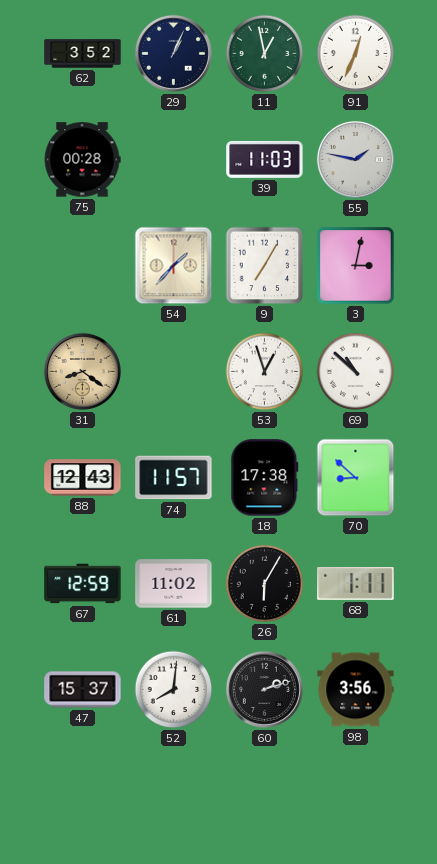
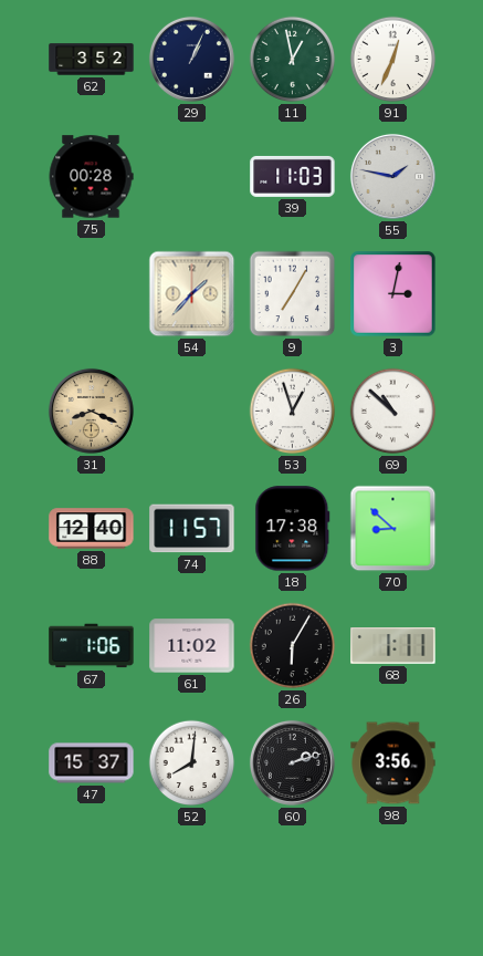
31: 8:21 -> 8:19 (91, 411)
88: 12:43 -> 12:40 (92, 529)
67: 12:59 -> 1:06 (92, 646)
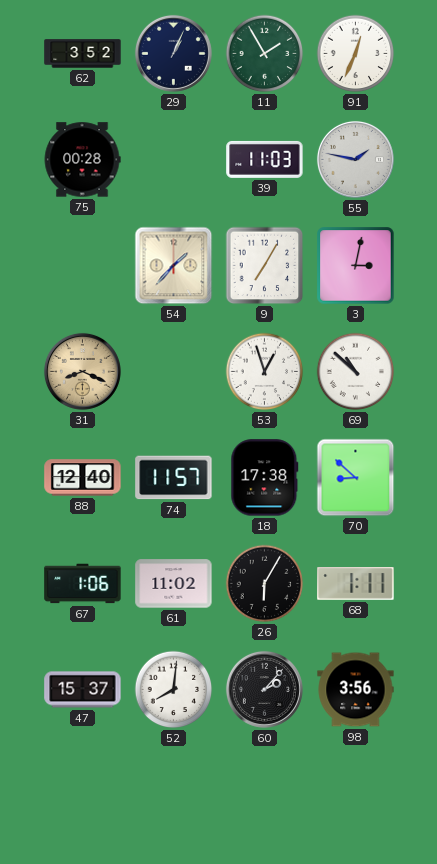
11: 12:58 -> 1:55 (265, 54)
60: 2:12 -> 2:07 (264, 689)
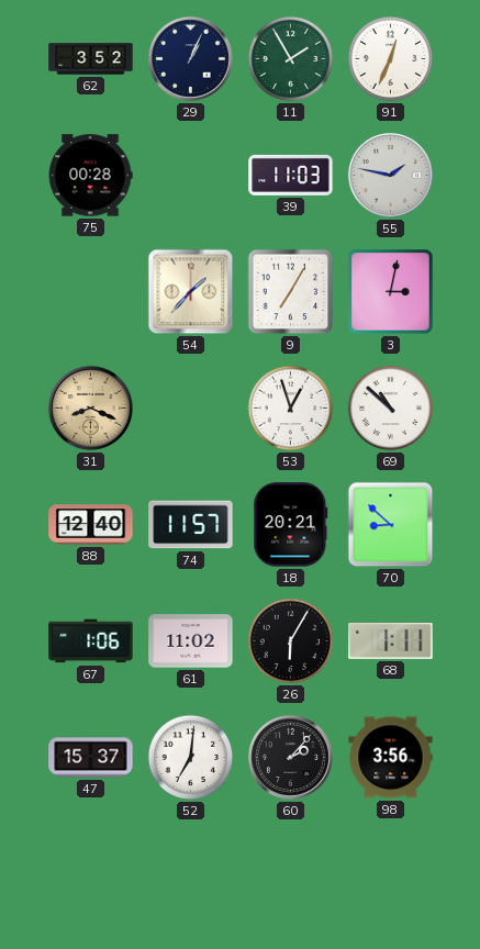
18: 17:38 -> 20:21 (291, 525)
52: 8:01 -> 7:01 (191, 758)
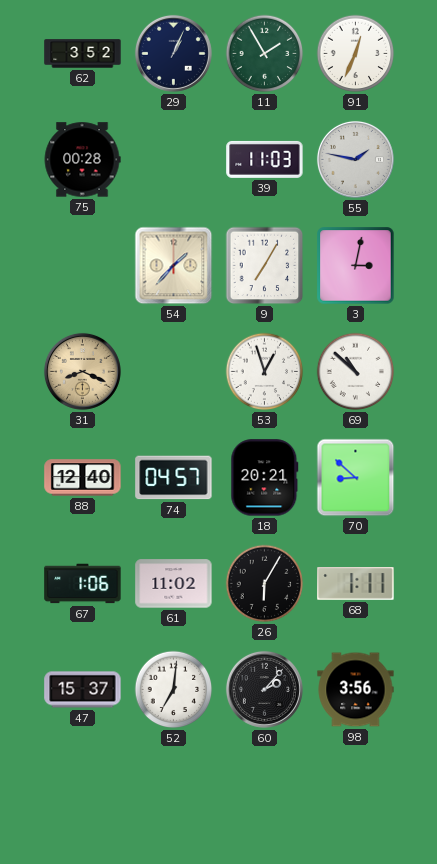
74: 11:57 -> 04:57 (174, 478)
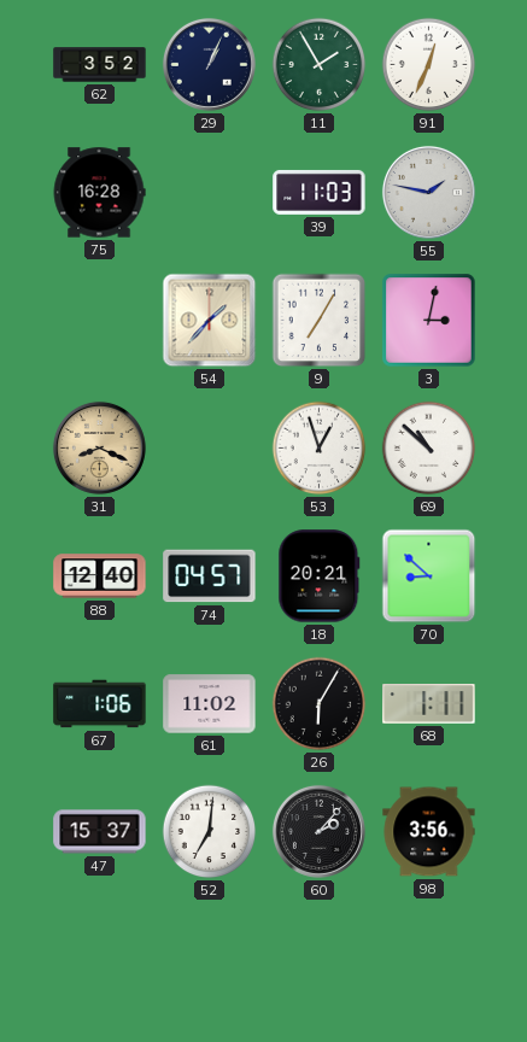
75: 00:28 -> 16:28 (99, 193)
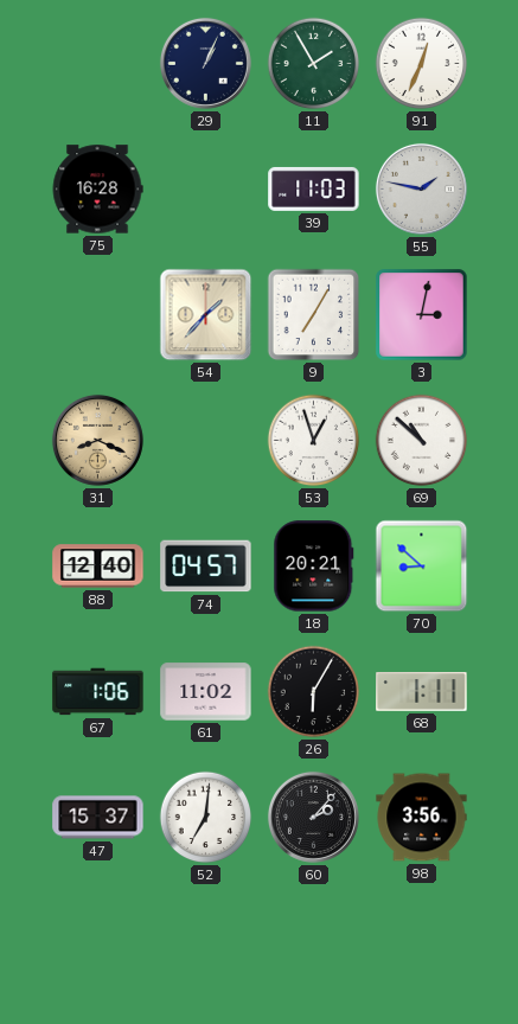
62: 3:52 -> none (100, 65)
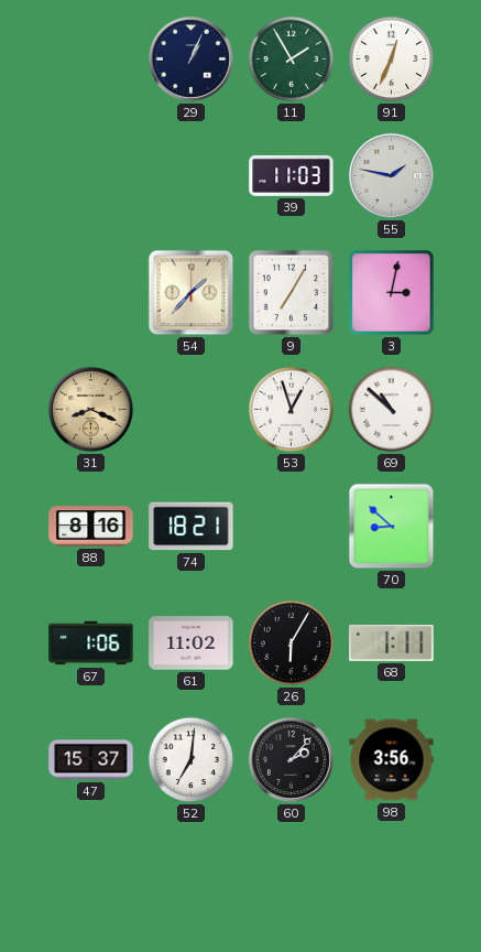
75: 16:28 -> none (97, 190)
88: 12:40 -> 8:16 (91, 527)
74: 04:57 -> 18:21 (192, 527)
18: 20:21 -> none (314, 567)
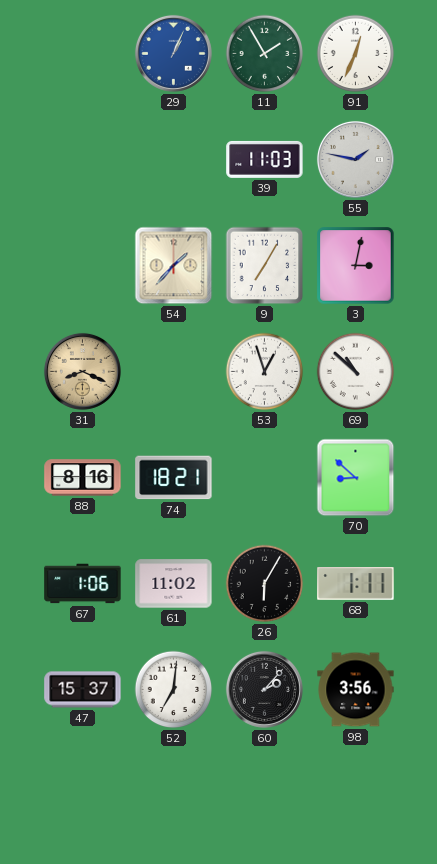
29 dial: navy -> blue (173, 53)
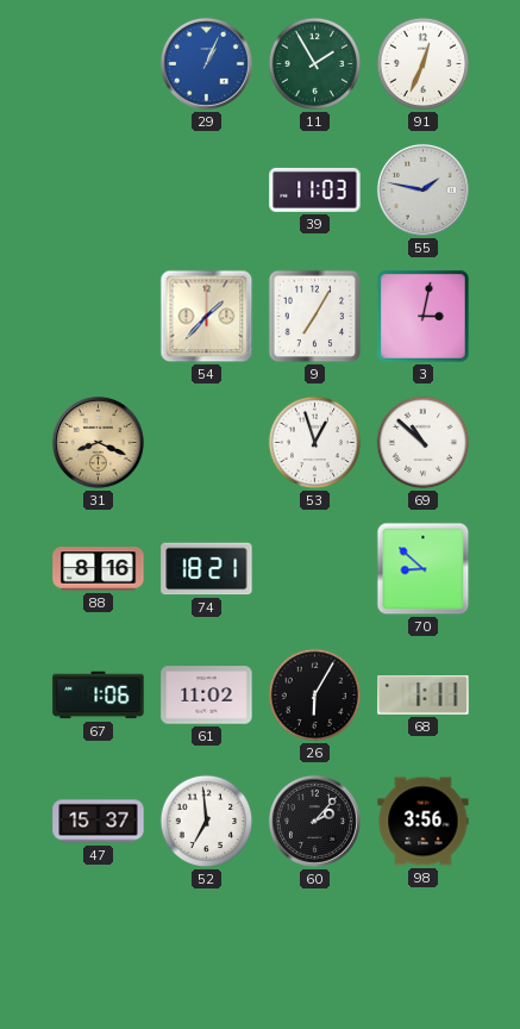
52: 7:01 -> 6:59 (207, 822)
